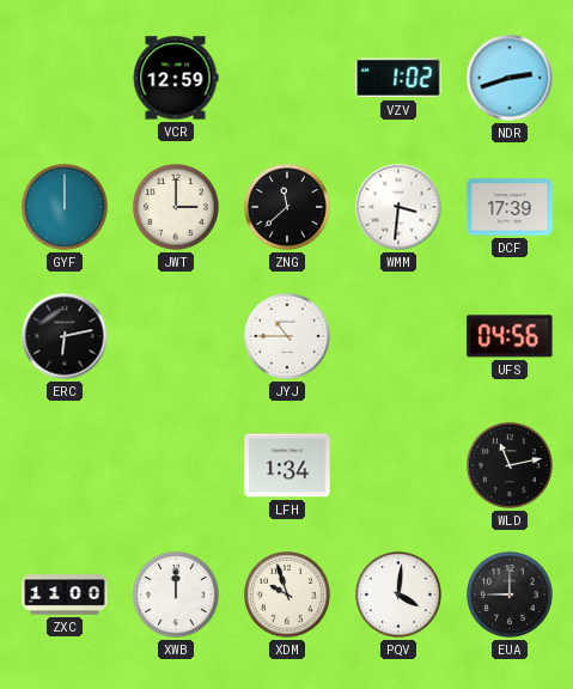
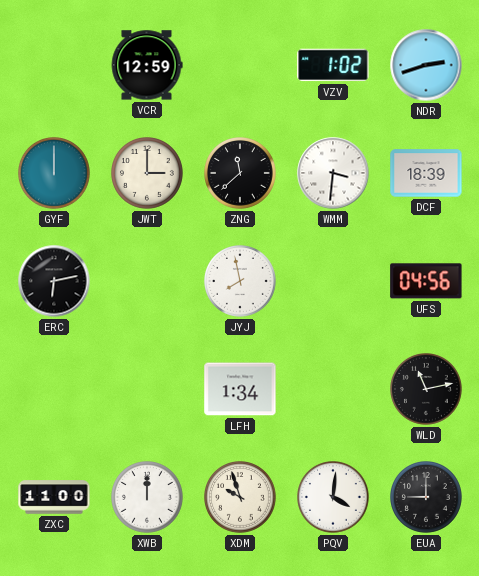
DCF: 17:39 -> 18:39 (426, 173)
JYJ: 10:45 -> 7:58 (241, 282)
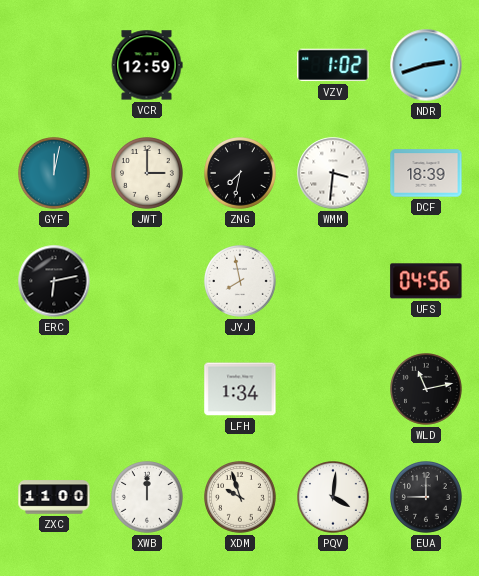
GYF: 12:00 -> 12:02 (55, 174)
ZNG: 11:38 -> 7:32 (241, 174)
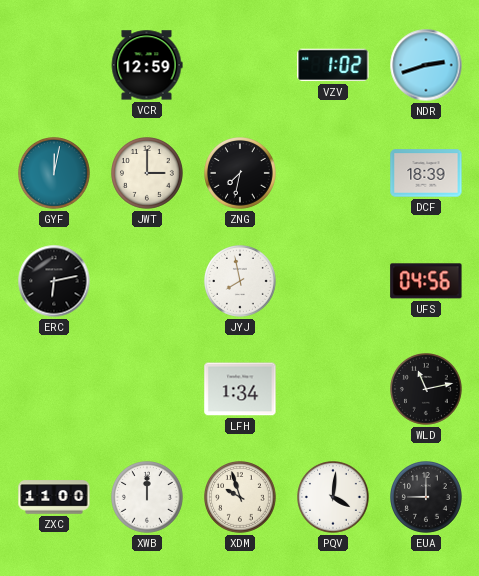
WMM: 3:31 -> none (333, 173)
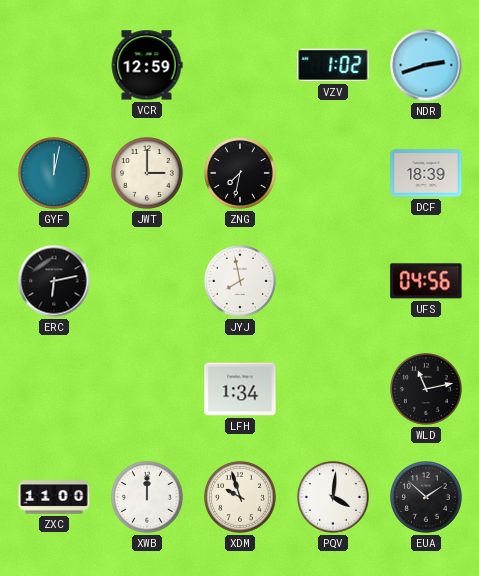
EUA: 9:00 -> 1:52 (427, 498)
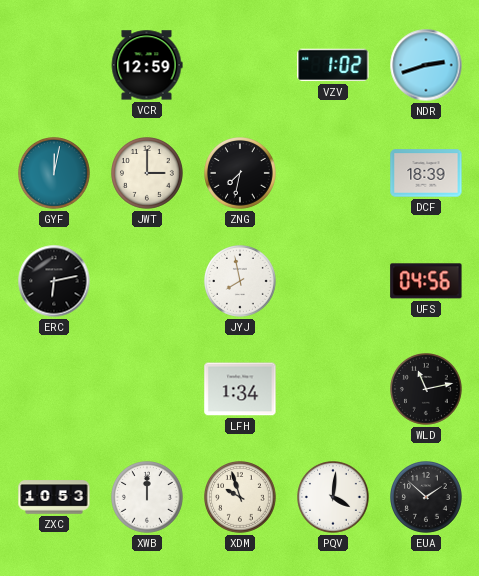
ZXC: 11:00 -> 10:53 (54, 497)
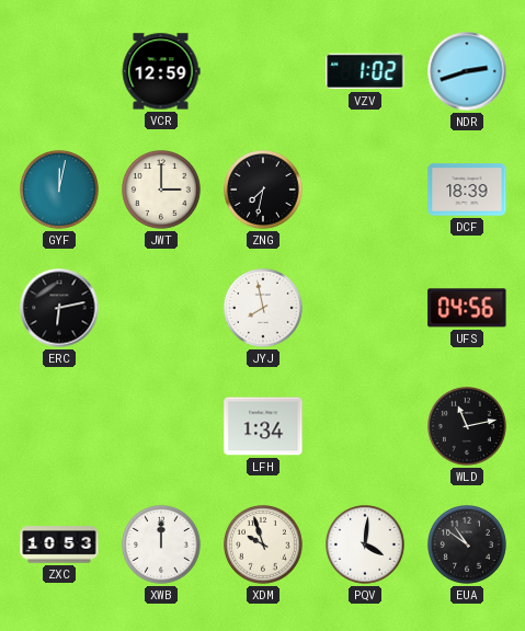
EUA: 1:52 -> 10:51 (468, 546)
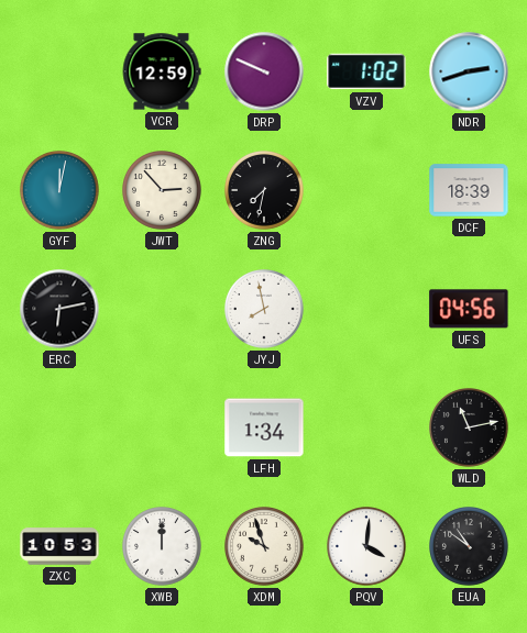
DRP: none -> 9:49 (264, 71)
JWT: 3:00 -> 2:53 (163, 191)
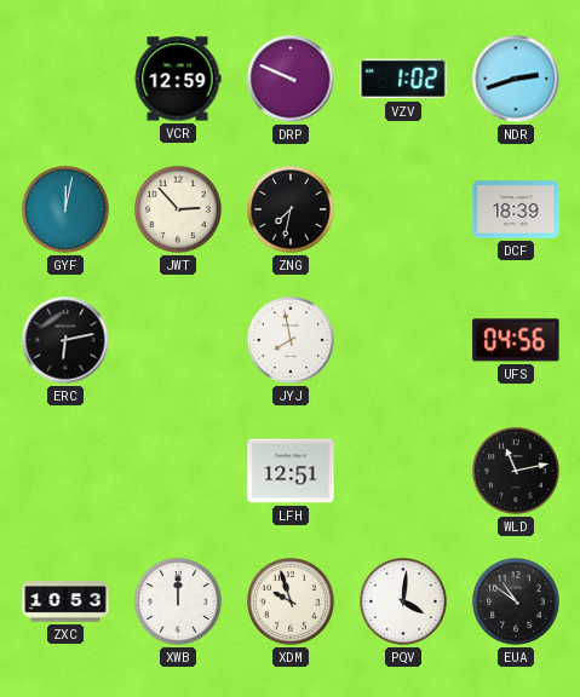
LFH: 1:34 -> 12:51 (291, 471)
